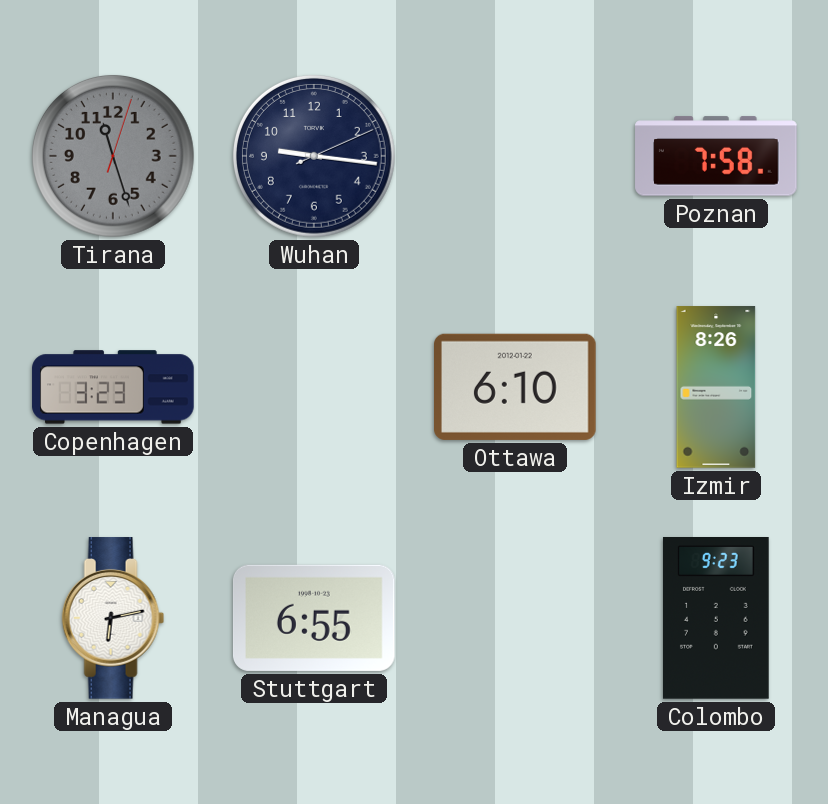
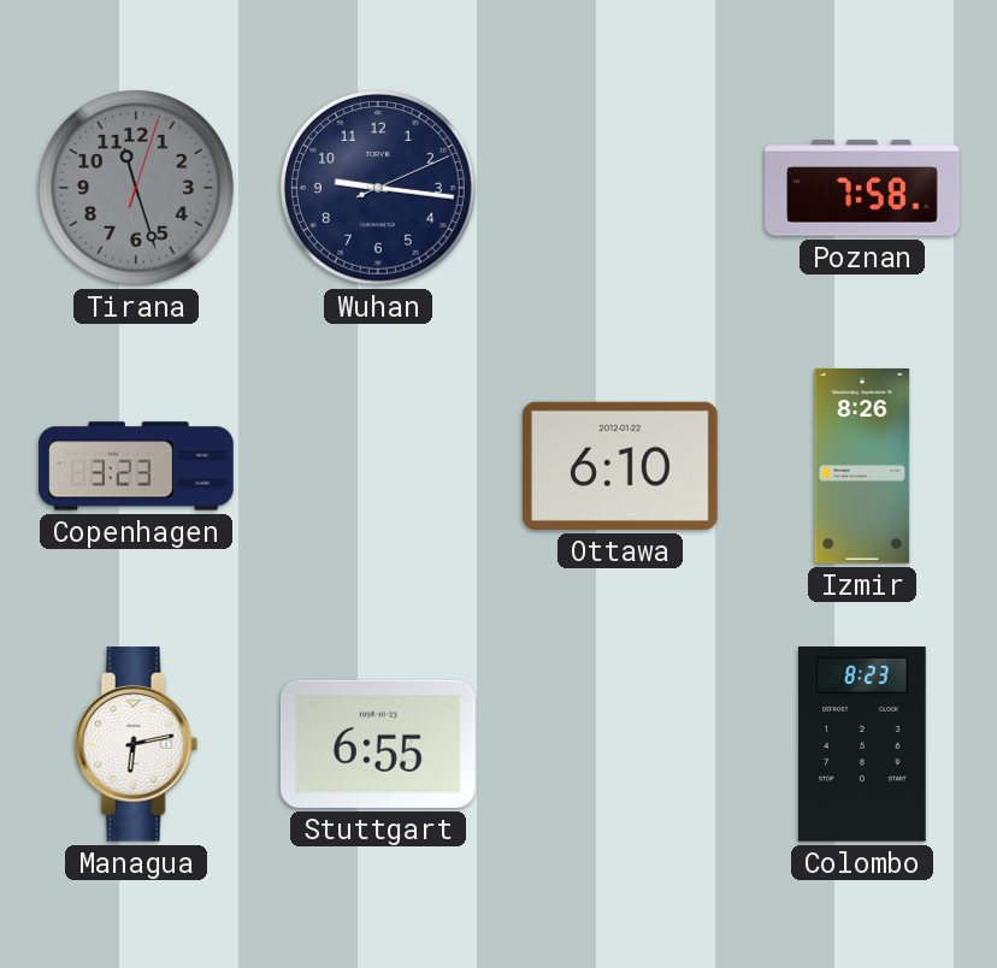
Colombo: 9:23 -> 8:23 (862, 744)
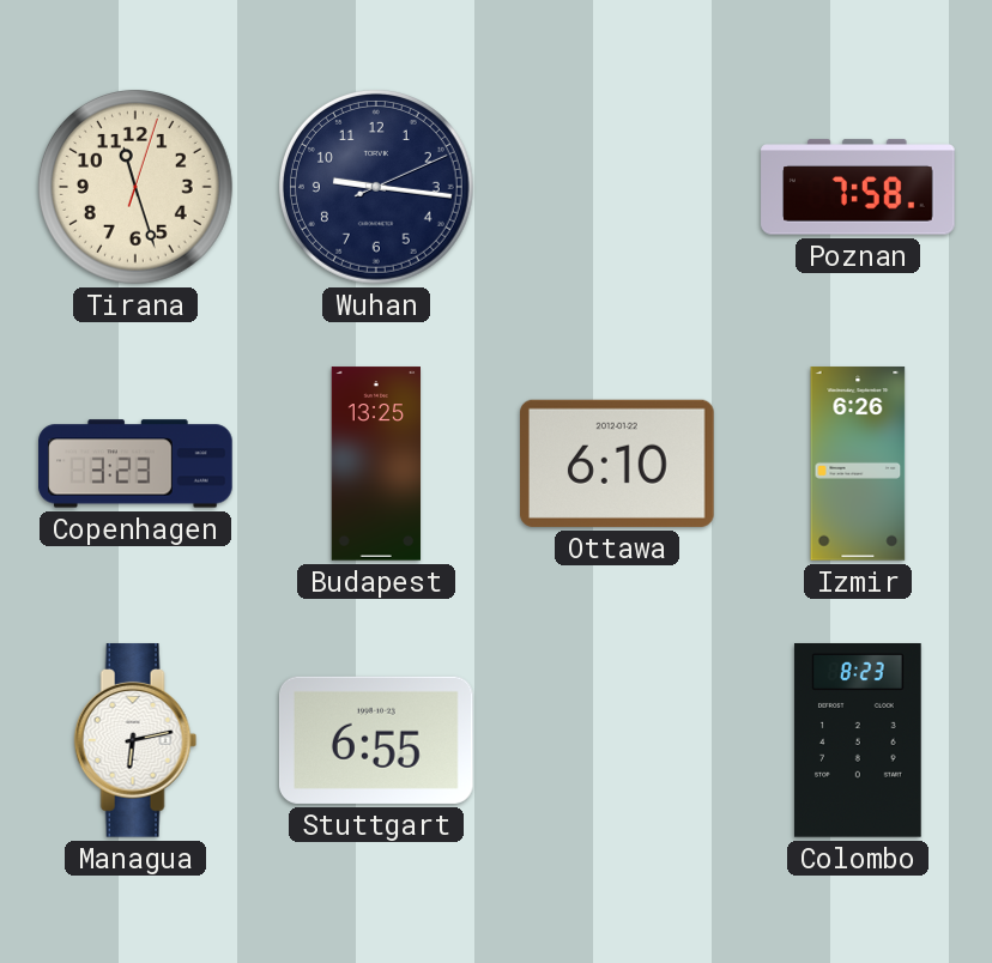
Tirana dial: grey -> cream (135, 187)
Budapest: none -> 13:25 (375, 464)
Izmir: 8:26 -> 6:26 (858, 464)
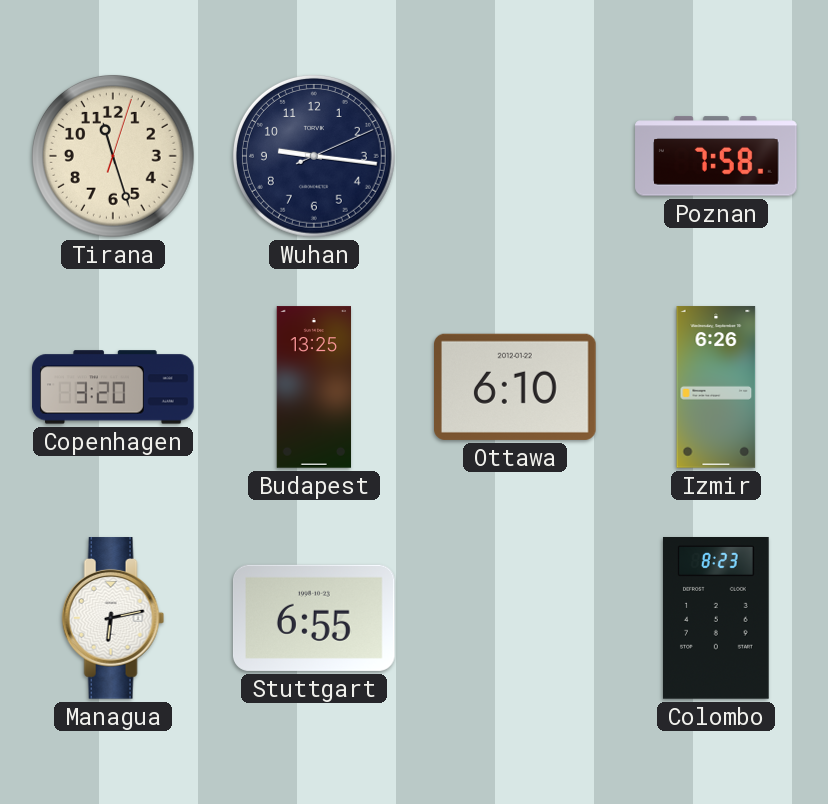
Copenhagen: 3:23 -> 3:20 (113, 387)
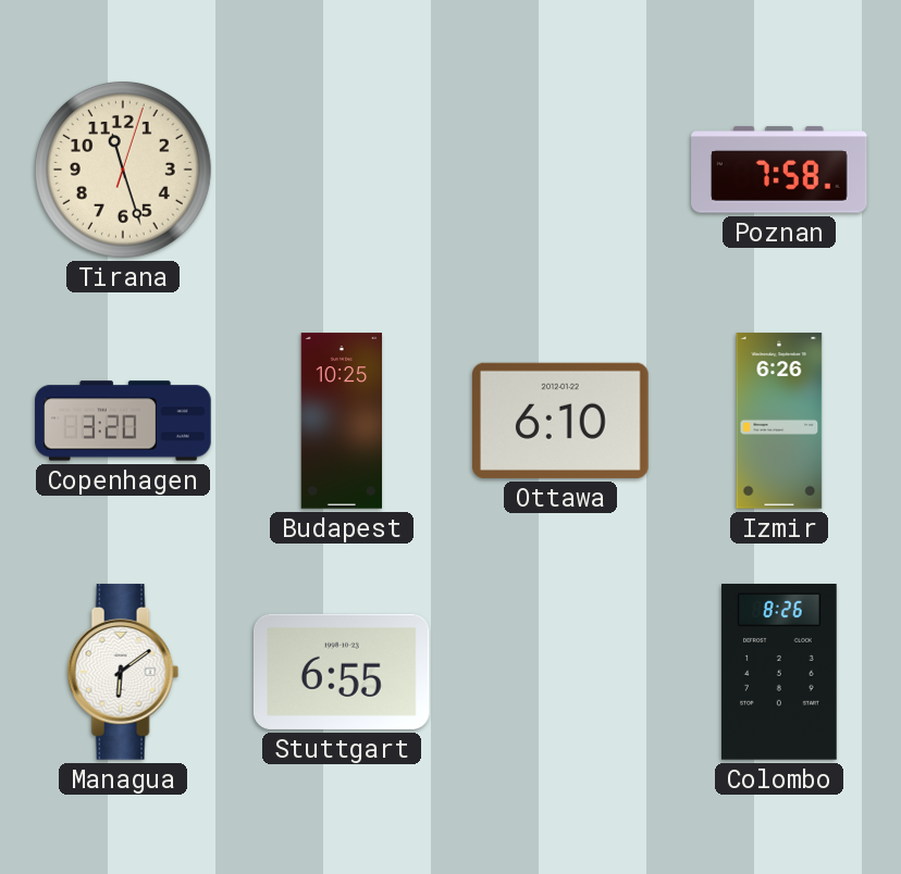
Wuhan: 9:16 -> none (314, 156)
Budapest: 13:25 -> 10:25 (341, 421)
Managua: 6:13 -> 6:09 (123, 672)
Colombo: 8:23 -> 8:26 (779, 672)
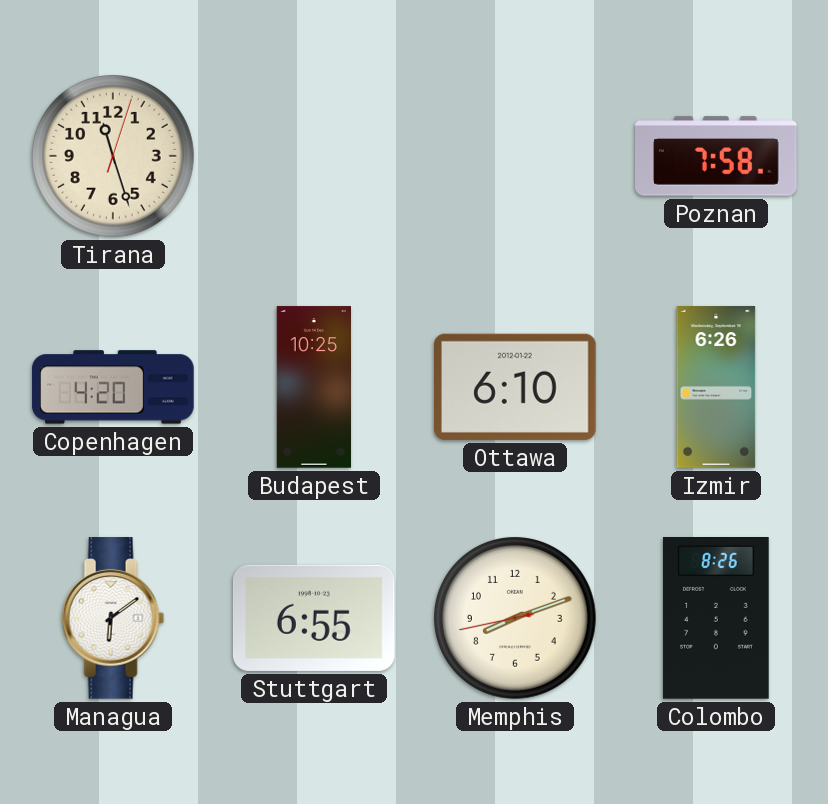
Copenhagen: 3:20 -> 4:20 (113, 387)
Memphis: none -> 8:11 (515, 618)
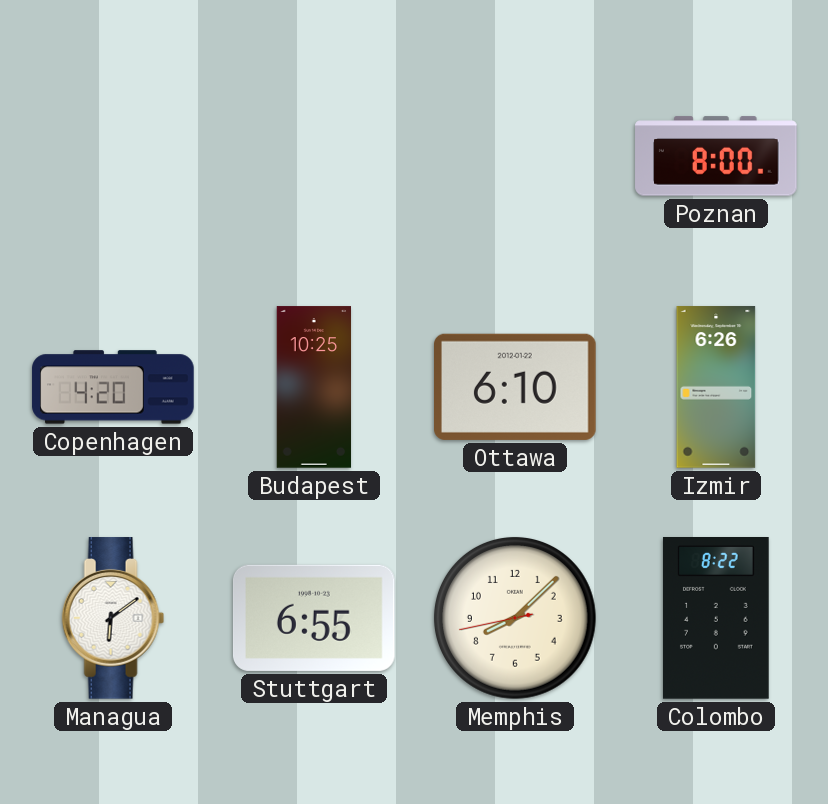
Tirana: 11:27 -> none (113, 156)
Poznan: 7:58 -> 8:00 (716, 156)
Memphis: 8:11 -> 8:07 (515, 618)
Colombo: 8:26 -> 8:22 (716, 618)
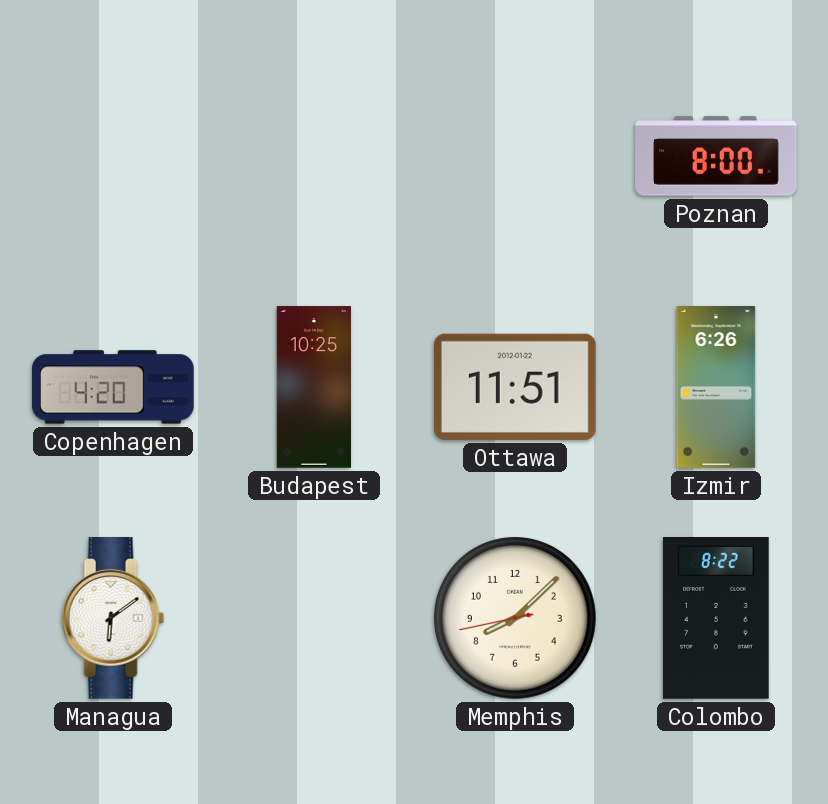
Ottawa: 6:10 -> 11:51 (516, 387)
Stuttgart: 6:55 -> none (314, 618)
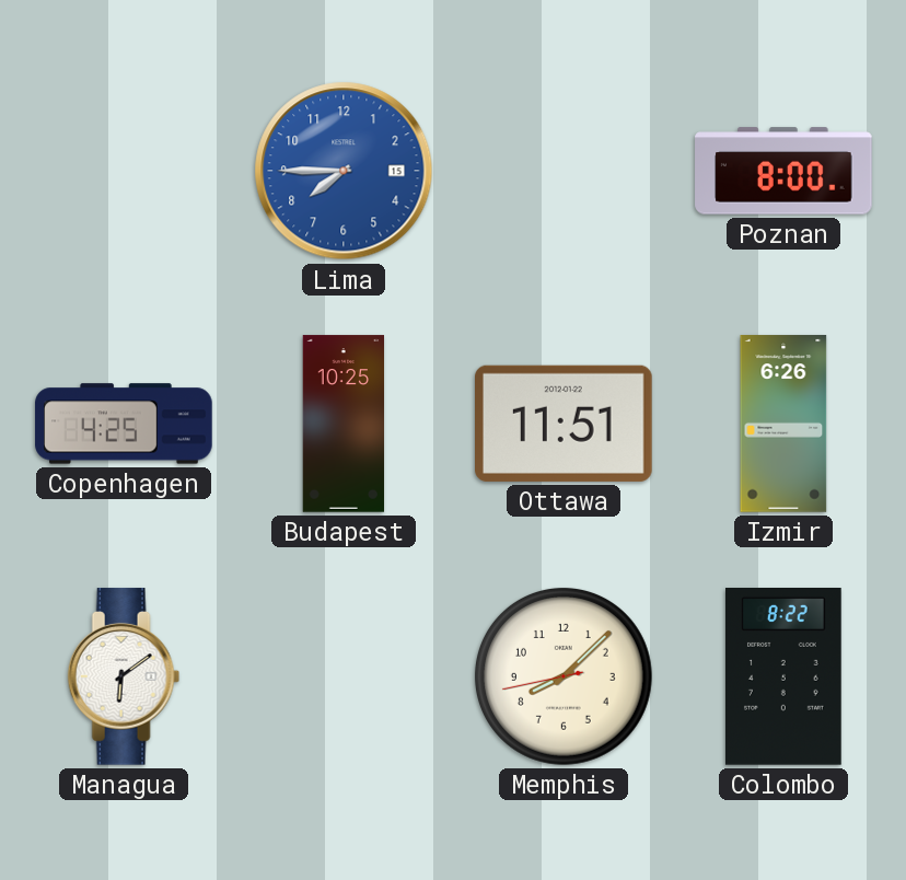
Lima: none -> 7:45 (344, 171)
Copenhagen: 4:20 -> 4:25 (124, 424)
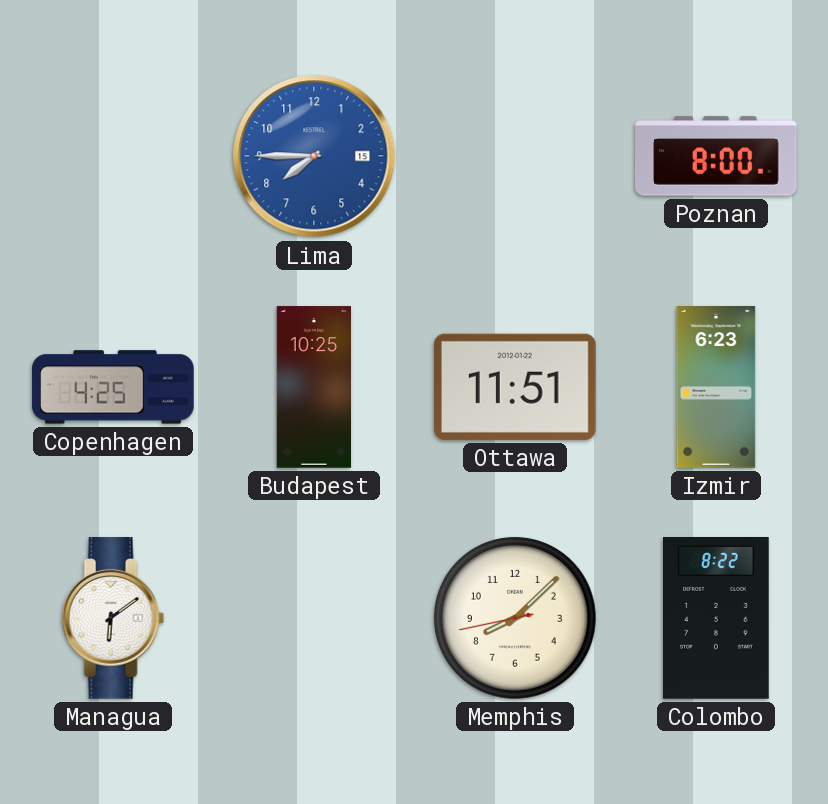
Izmir: 6:26 -> 6:23 (716, 387)
